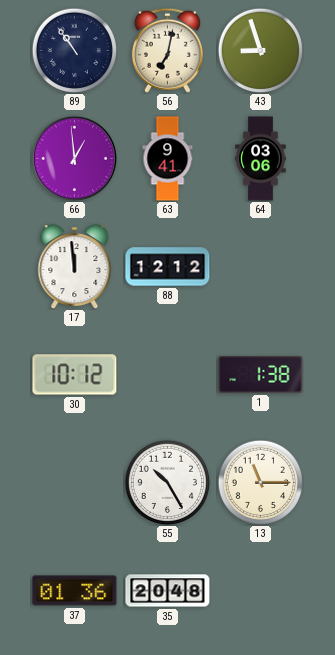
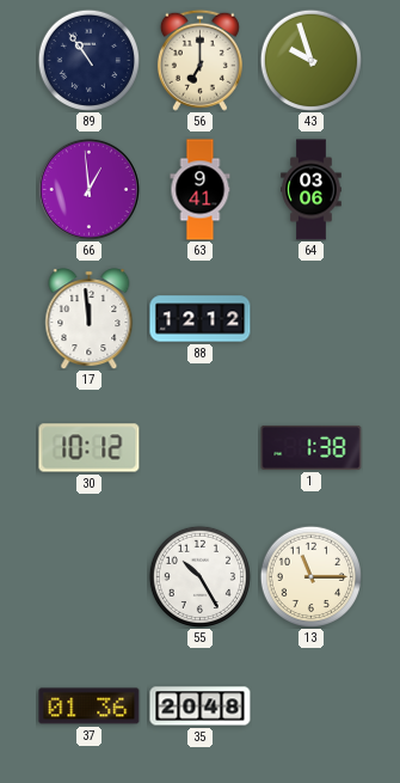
56: 7:02 -> 7:00 (199, 60)
43: 8:57 -> 9:57 (310, 60)
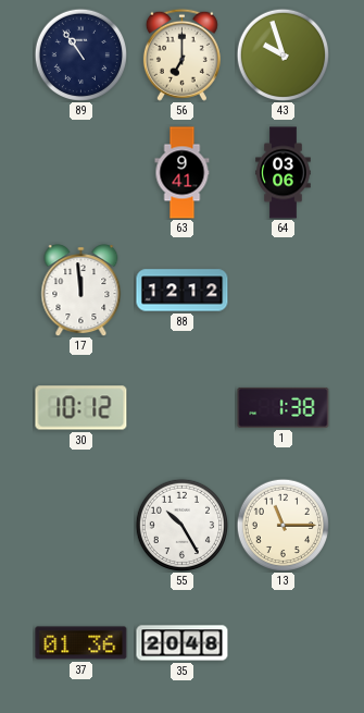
66: 12:59 -> none (88, 189)
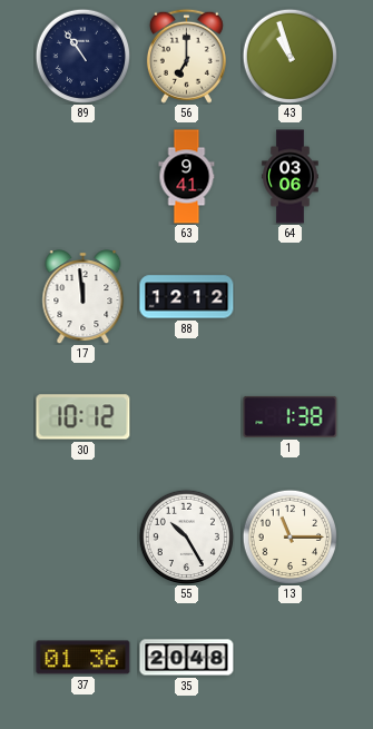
43: 9:57 -> 10:57 (289, 56)
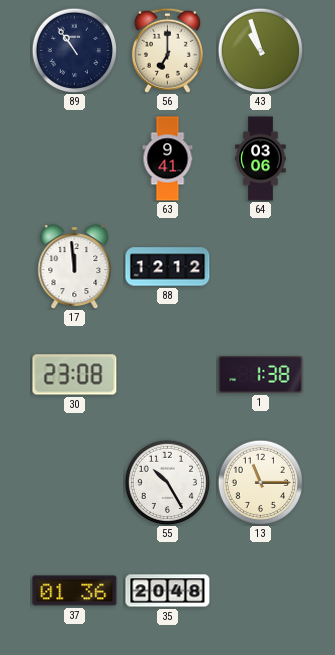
30: 10:12 -> 23:08 (75, 375)
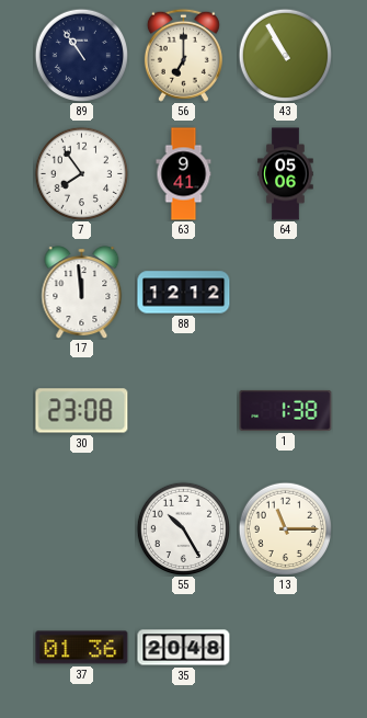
43: 10:57 -> 10:55 (285, 55)
7: none -> 7:54 (81, 173)
64: 03:06 -> 05:06 (286, 174)
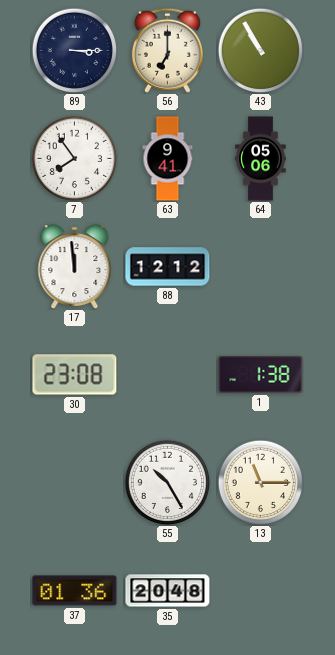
89: 10:54 -> 3:15 (74, 50)
